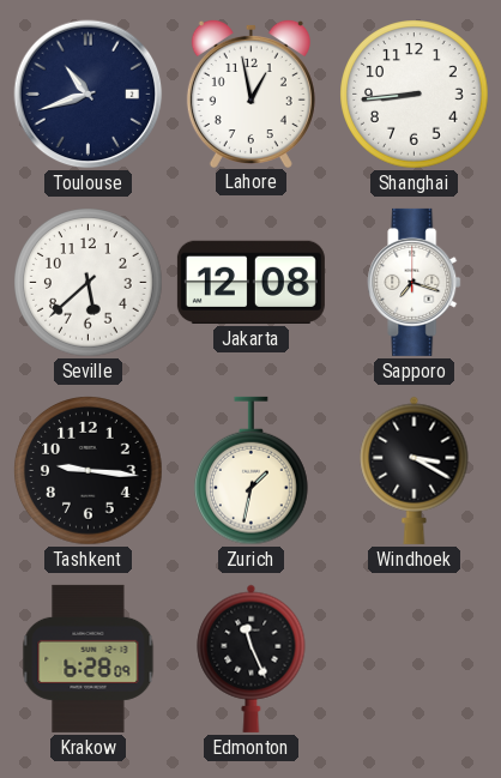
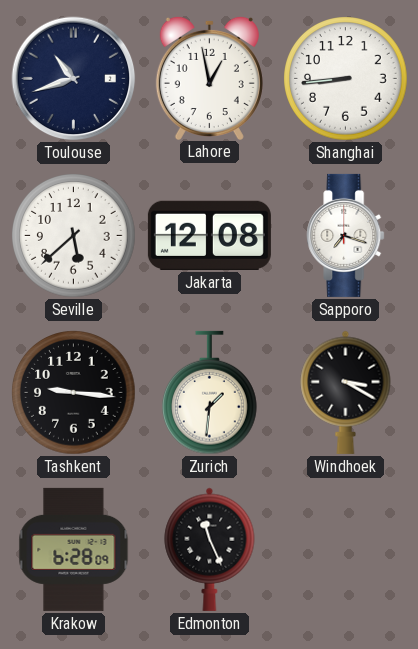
Zurich: 1:32 -> 1:31 (210, 393)
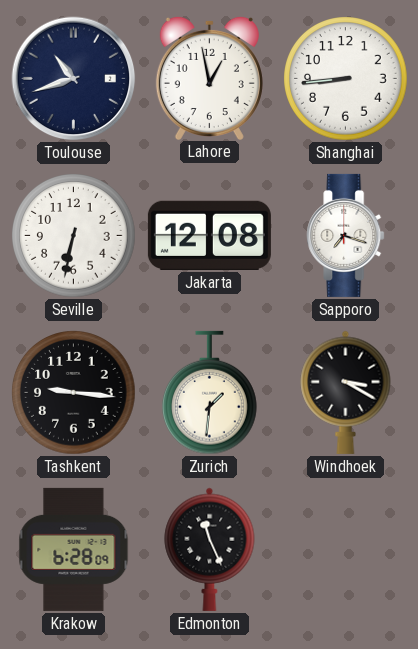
Seville: 5:38 -> 6:32 (74, 236)
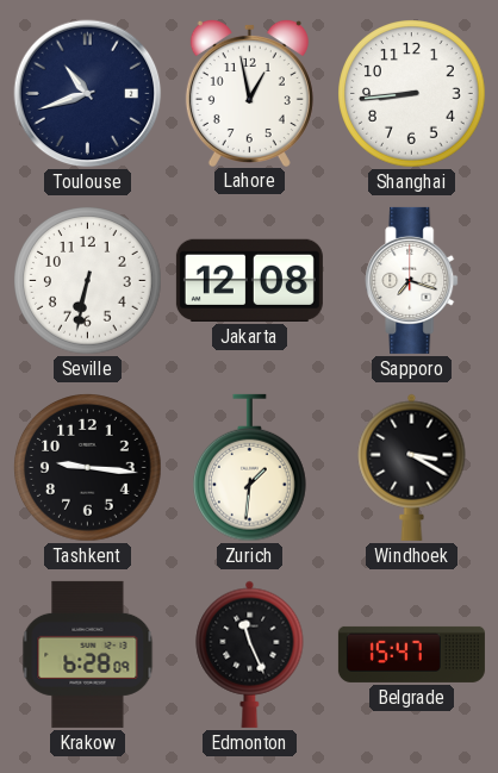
Belgrade: none -> 15:47 (411, 654)
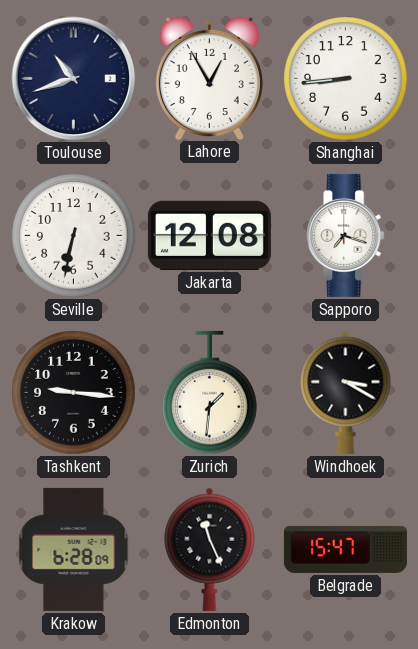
Lahore: 12:58 -> 12:55 (209, 77)
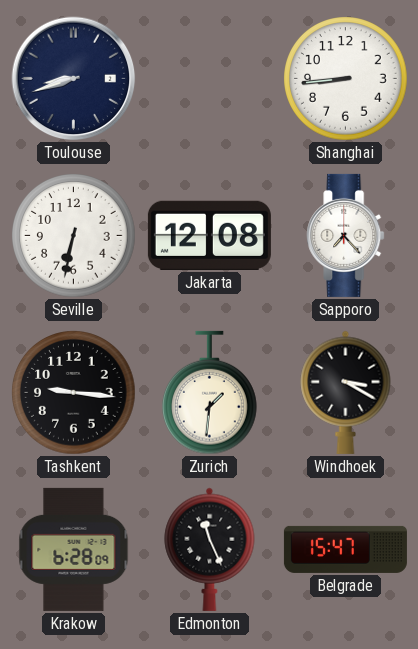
Toulouse: 10:42 -> 8:42 (74, 79)
Lahore: 12:55 -> none (209, 77)
Sapporo: 7:18 -> 7:23 (346, 235)
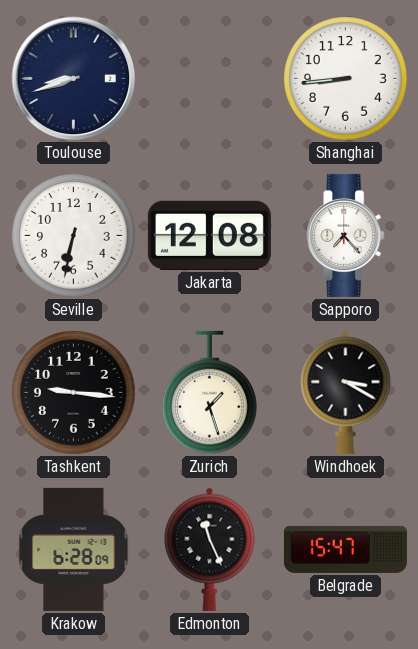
Zurich: 1:31 -> 1:27 (210, 393)
